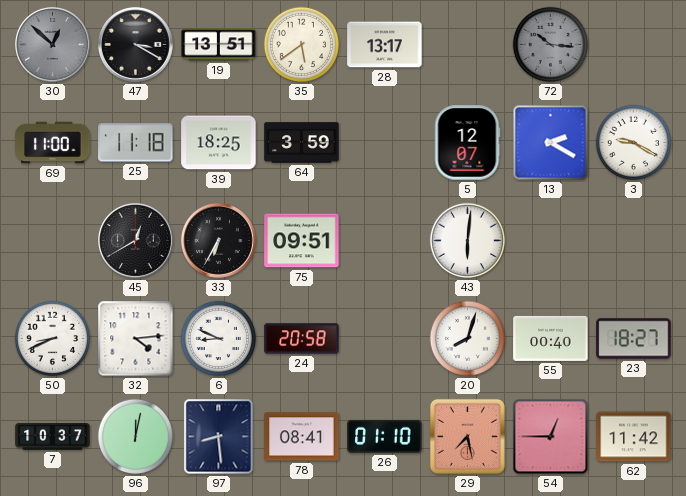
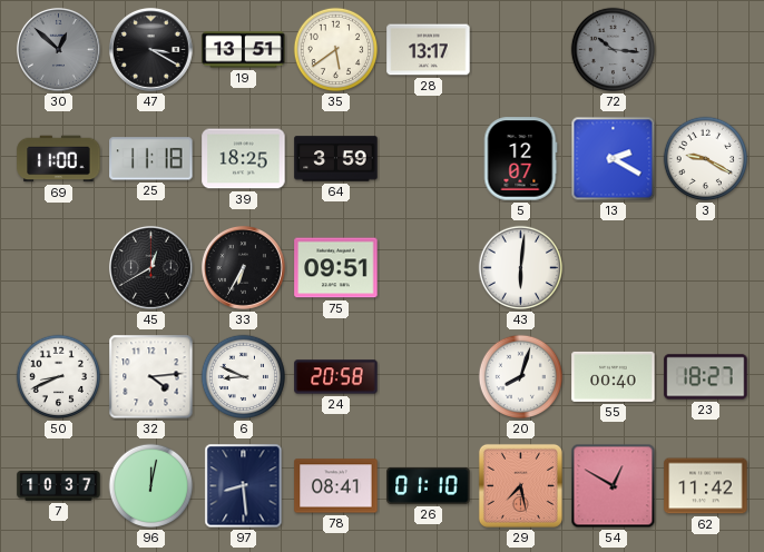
54: 12:45 -> 12:50 (614, 486)
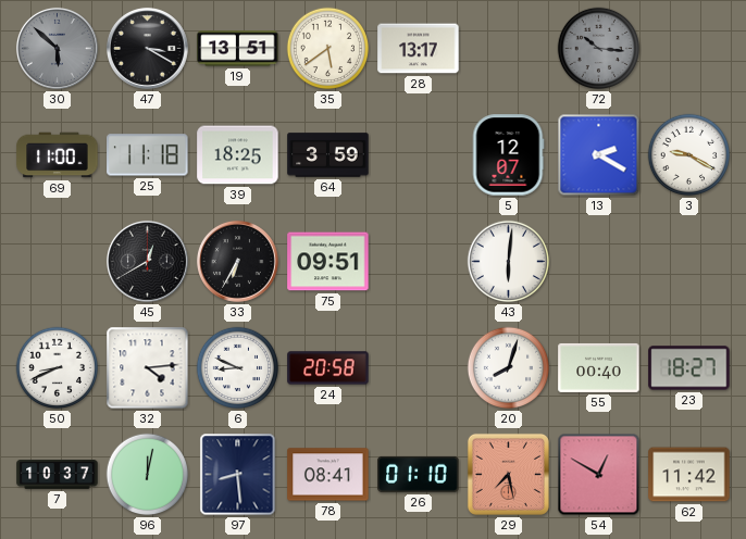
30: 12:52 -> 5:52 (57, 48)
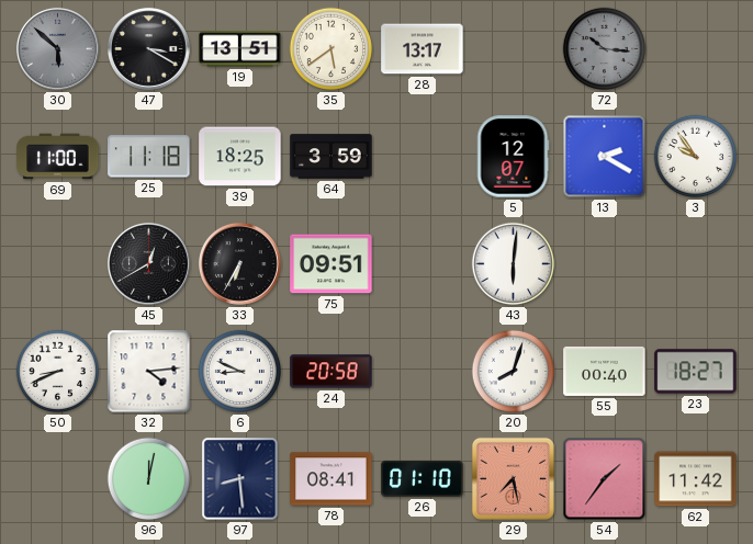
3: 9:20 -> 9:54 (696, 157)
7: 10:37 -> none (58, 475)
54: 12:50 -> 1:36 (605, 479)
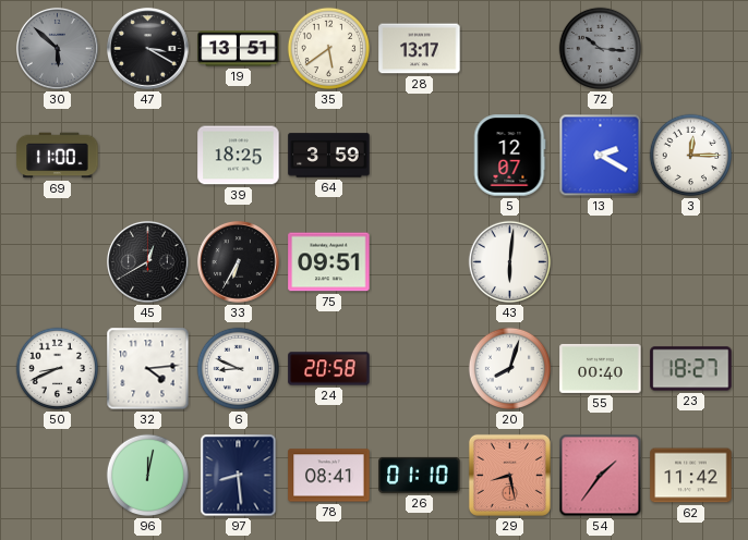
25: 11:18 -> none (149, 157)
3: 9:54 -> 12:15 (691, 156)
29: 7:28 -> 8:28 (509, 475)
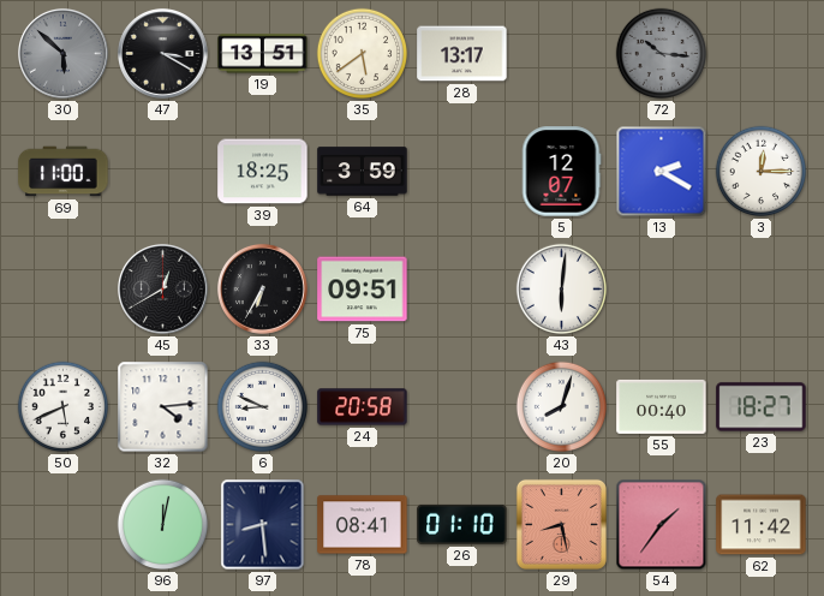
50: 8:41 -> 5:41 (64, 407)
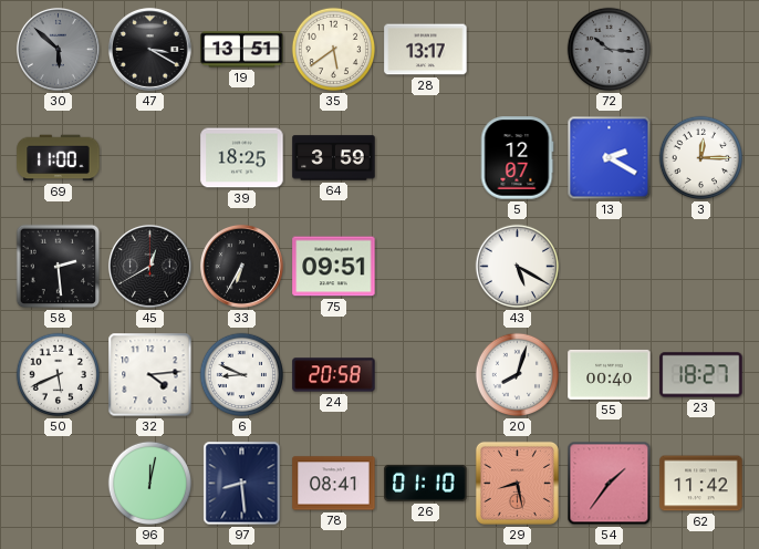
58: none -> 2:29 (59, 267)
43: 6:01 -> 5:20 (518, 267)
